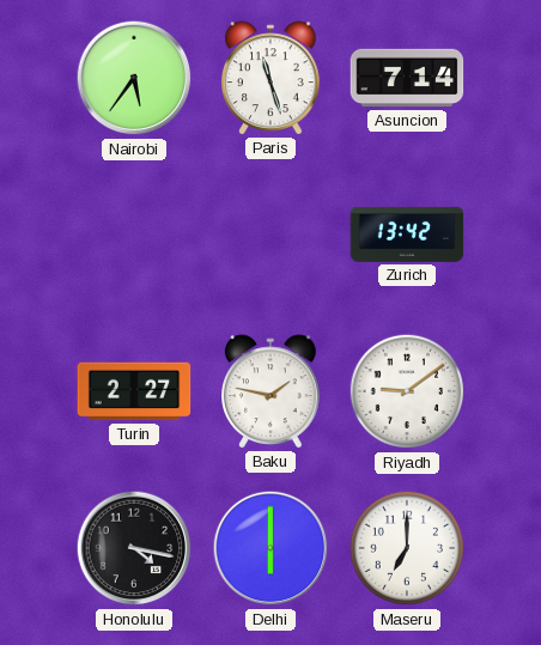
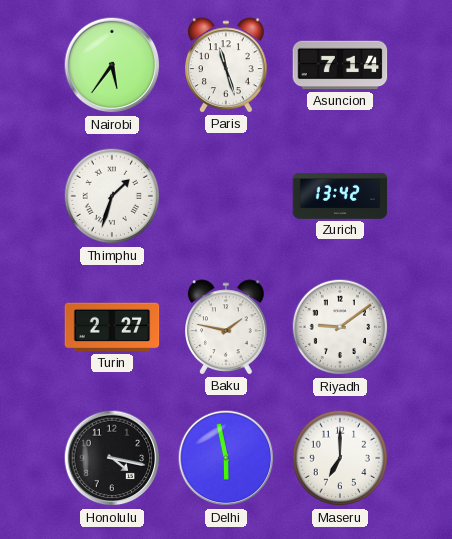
Thimphu: none -> 1:33 (112, 196)
Delhi: 6:00 -> 5:58 (226, 458)
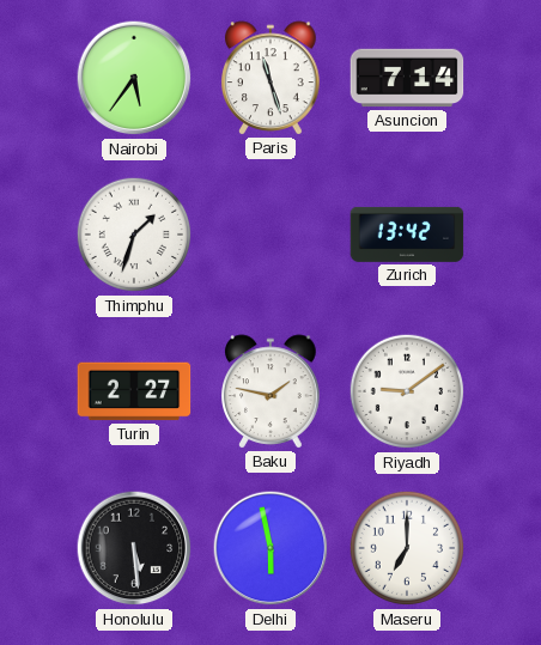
Honolulu: 4:17 -> 5:29 (134, 548)
